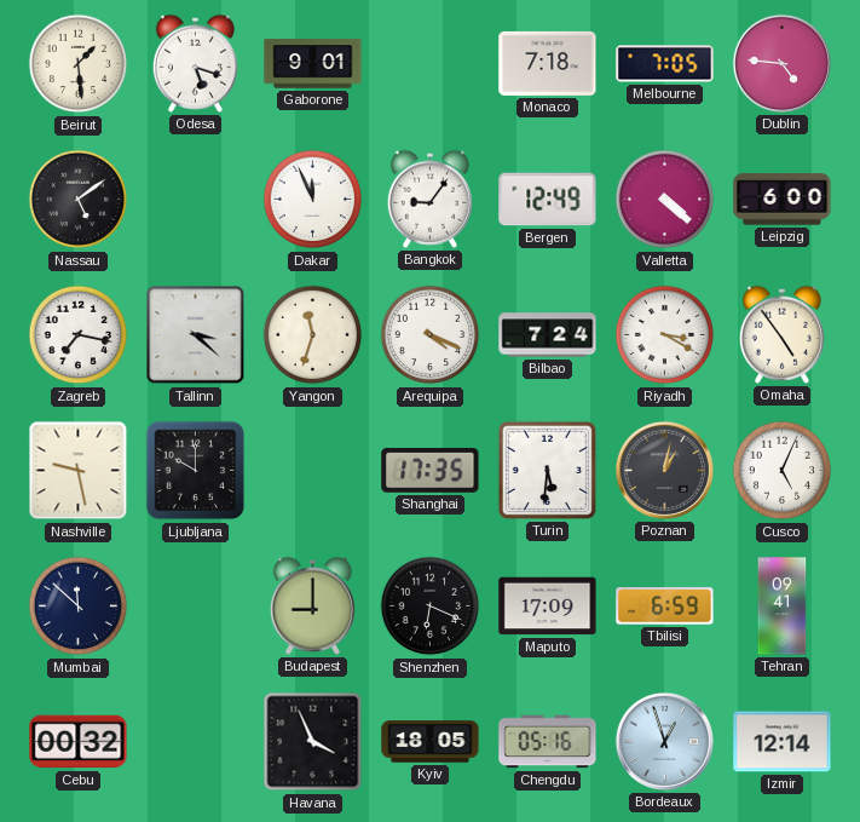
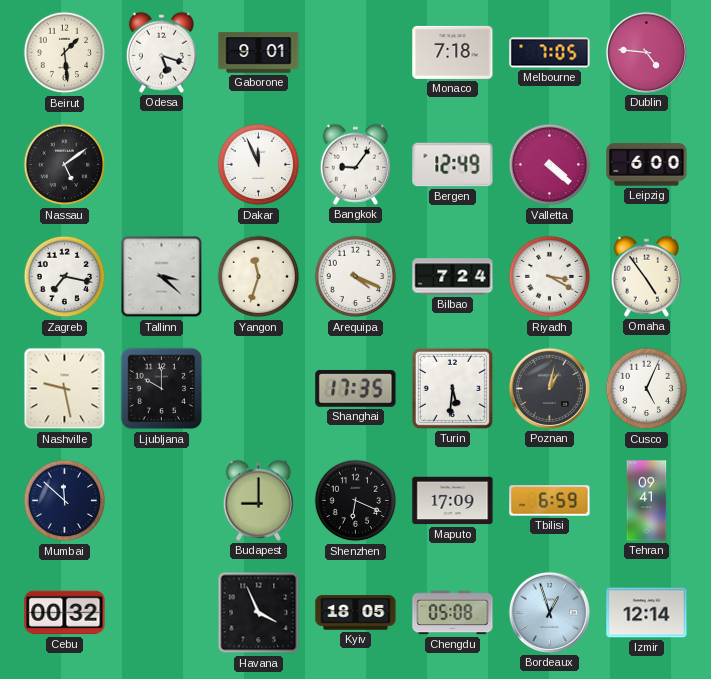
Chengdu: 05:16 -> 05:08 (453, 613)
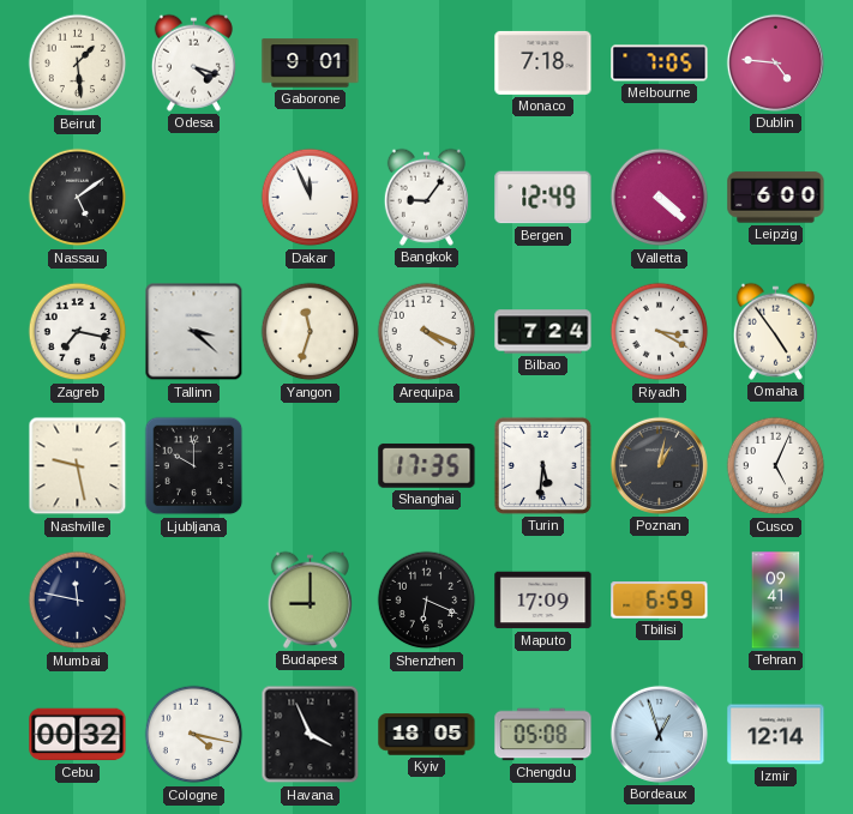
Odesa: 5:18 -> 4:18 (193, 62)
Mumbai: 11:52 -> 11:47 (78, 601)
Cologne: none -> 4:17 (194, 735)
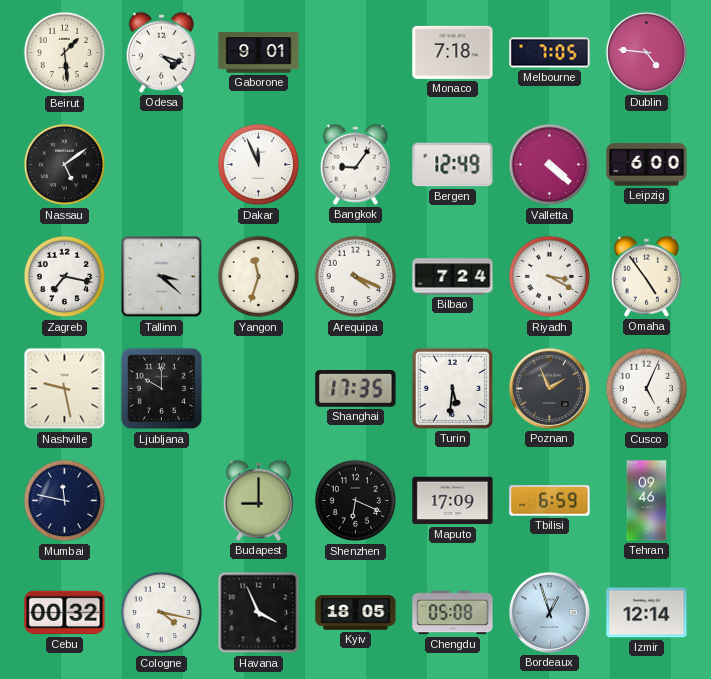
Poznan: 1:02 -> 1:56 (549, 388)
Tehran: 09:41 -> 09:46 (647, 501)
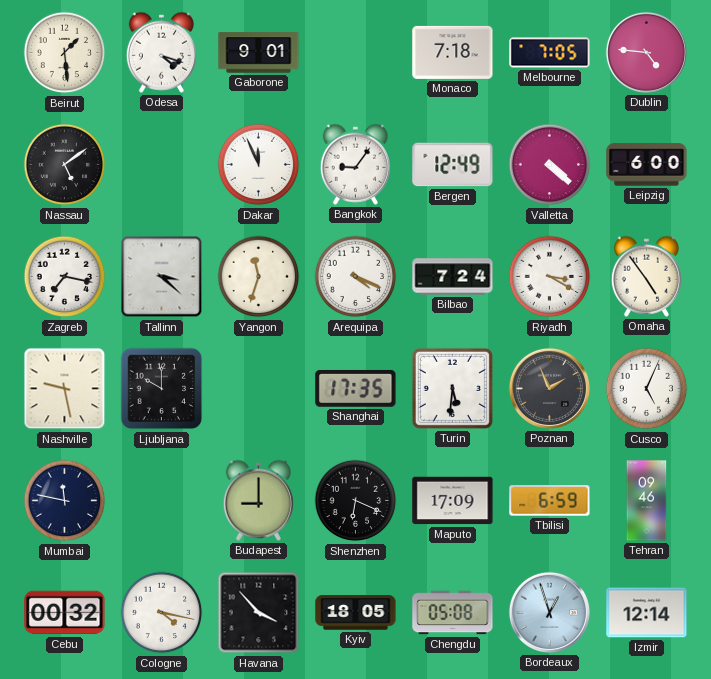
Havana: 3:56 -> 3:53 (259, 613)
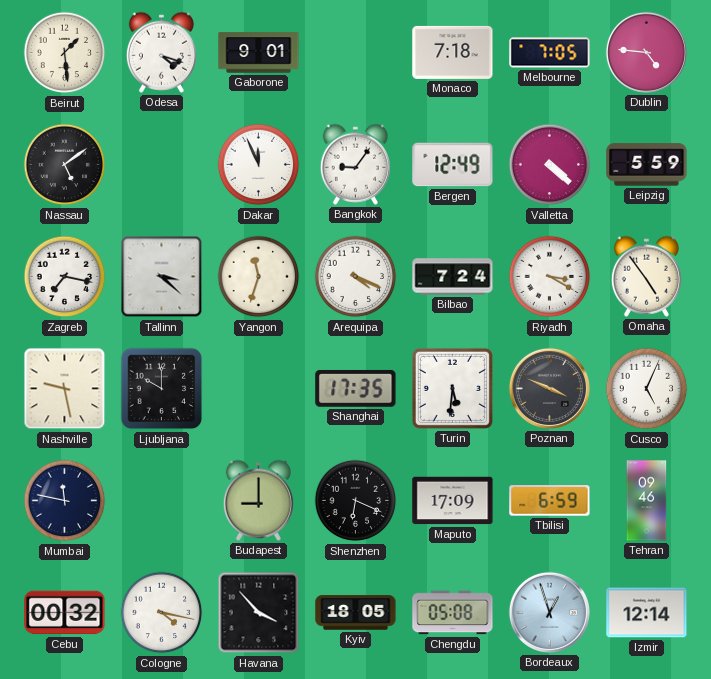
Leipzig: 6:00 -> 5:59 (647, 165)
Poznan: 1:56 -> 3:49 (549, 388)
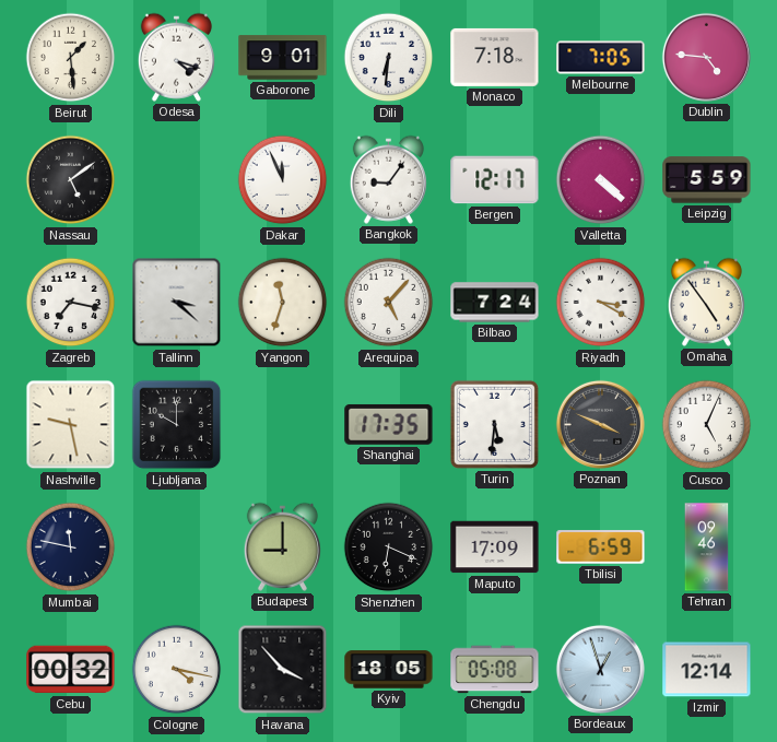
Dili: none -> 6:31 (389, 58)
Bergen: 12:49 -> 12:17 (495, 180)
Arequipa: 4:19 -> 5:07 (389, 303)
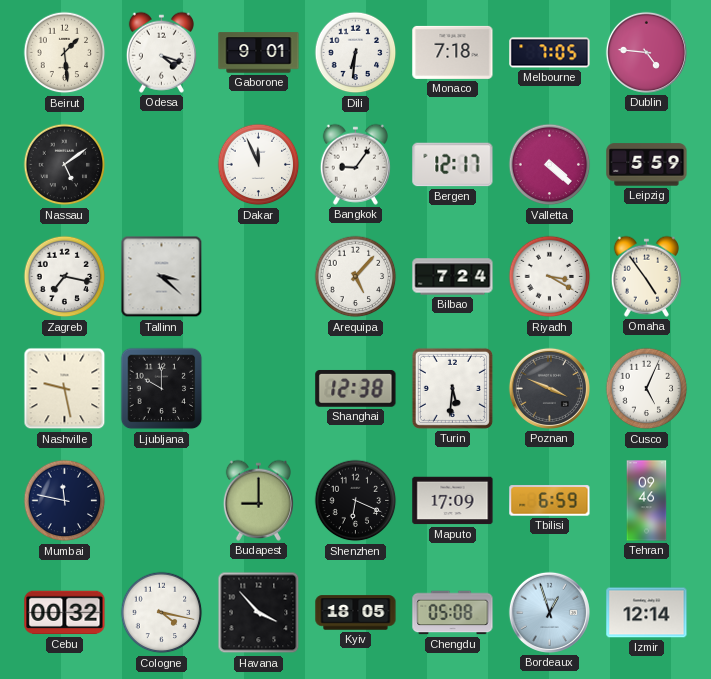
Yangon: 11:33 -> none (283, 303)
Shanghai: 17:35 -> 12:38 (356, 389)
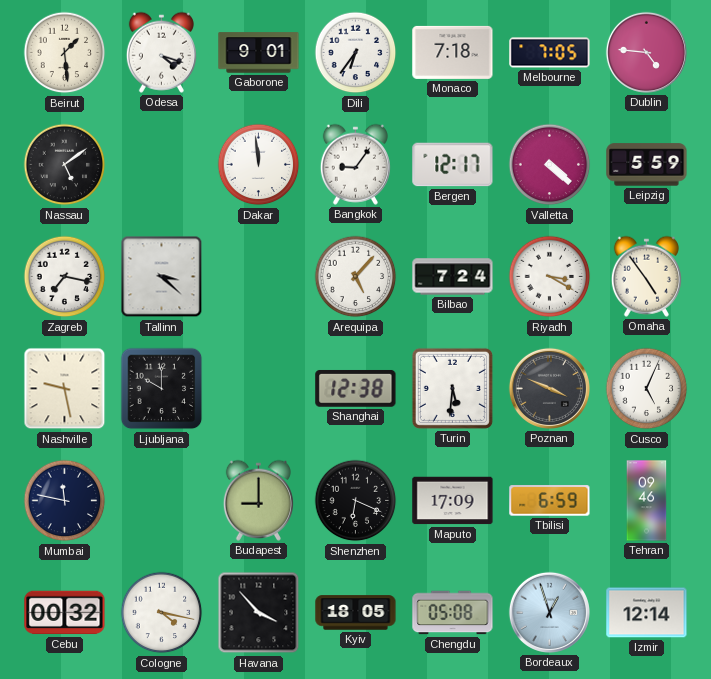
Dili: 6:31 -> 6:36 (356, 53)
Dakar: 11:56 -> 11:59 (259, 165)
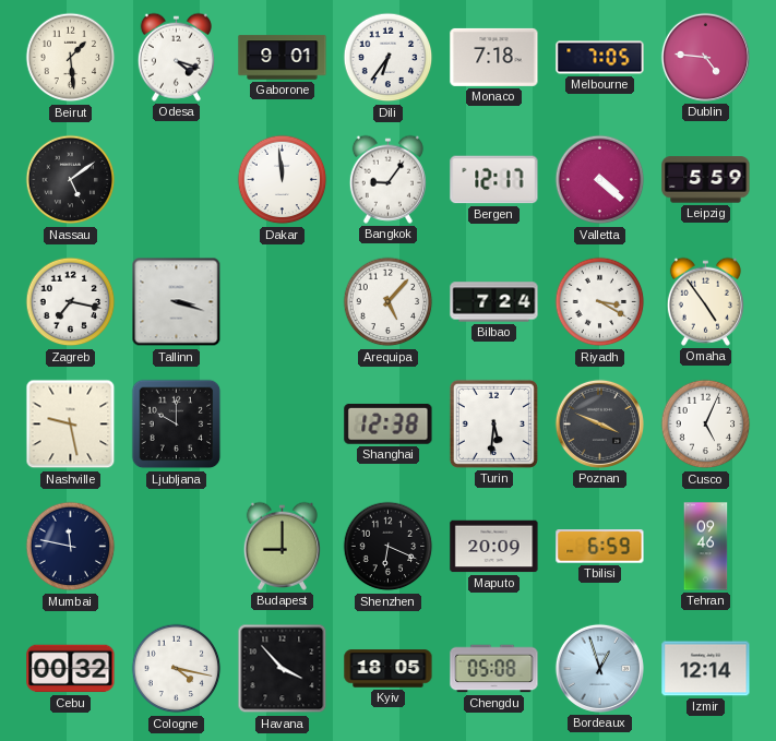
Tallinn: 3:22 -> 3:18 (177, 302)
Maputo: 17:09 -> 20:09 (494, 547)
